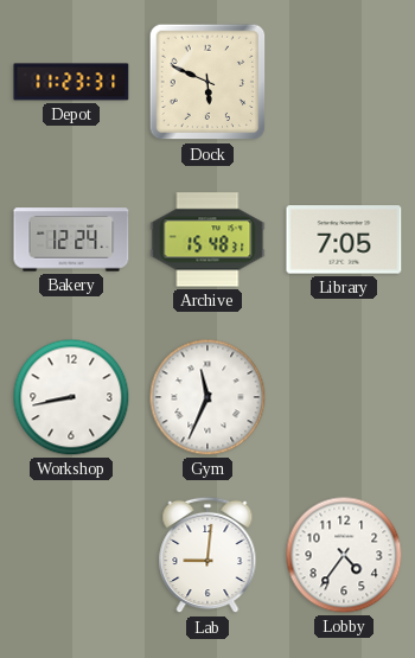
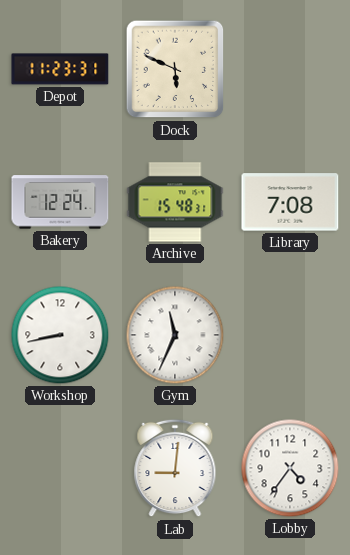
Library: 7:05 -> 7:08 (290, 202)
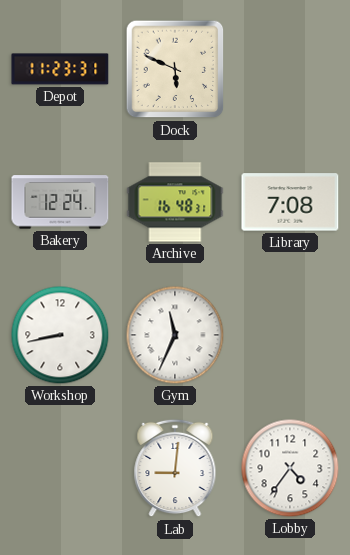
Archive: 15:48 -> 16:48 (175, 202)
